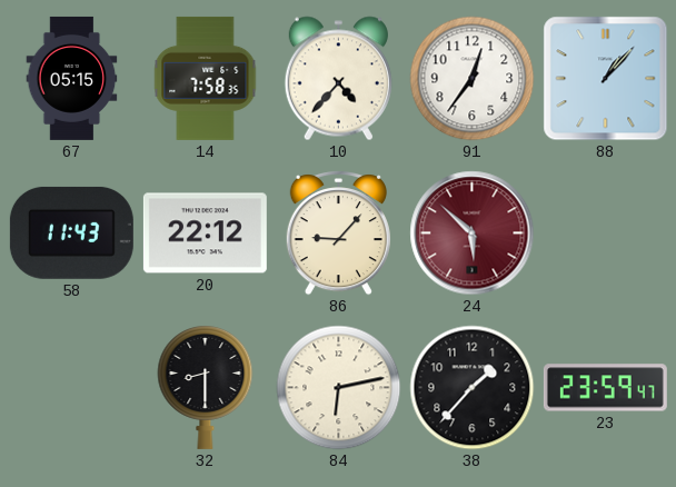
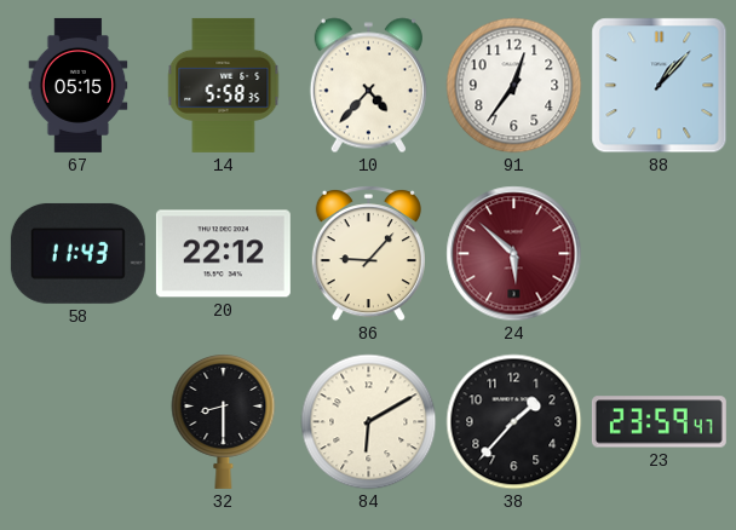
14: 7:58 -> 5:58 (224, 85)
84: 6:13 -> 6:10 (369, 422)
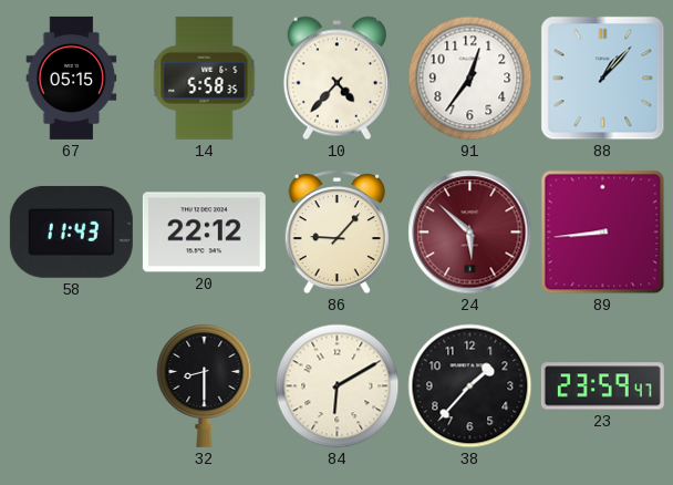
89: none -> 8:44 (603, 233)
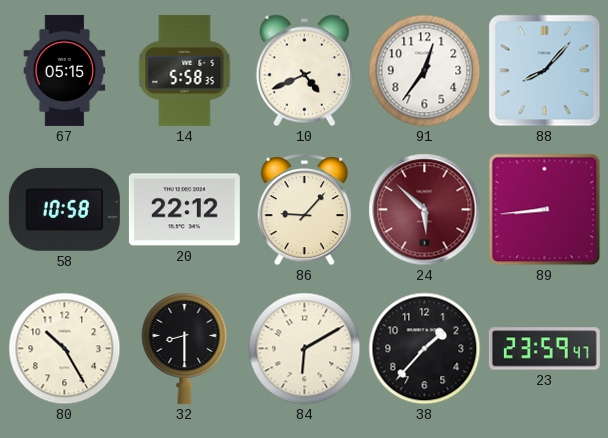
10: 4:37 -> 4:41 (304, 71)
88: 1:07 -> 8:07 (545, 71)
58: 11:43 -> 10:58 (64, 209)
80: none -> 10:25 (65, 349)
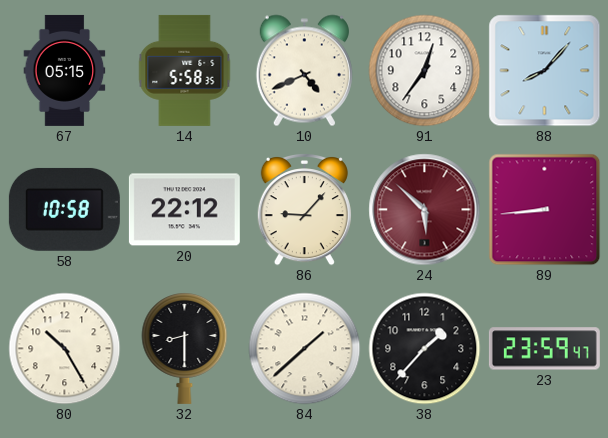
84: 6:10 -> 1:38 (305, 349)
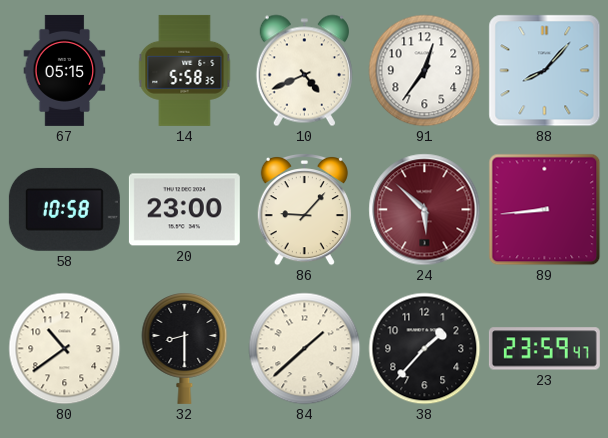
20: 22:12 -> 23:00 (184, 210)
80: 10:25 -> 10:39 (65, 349)
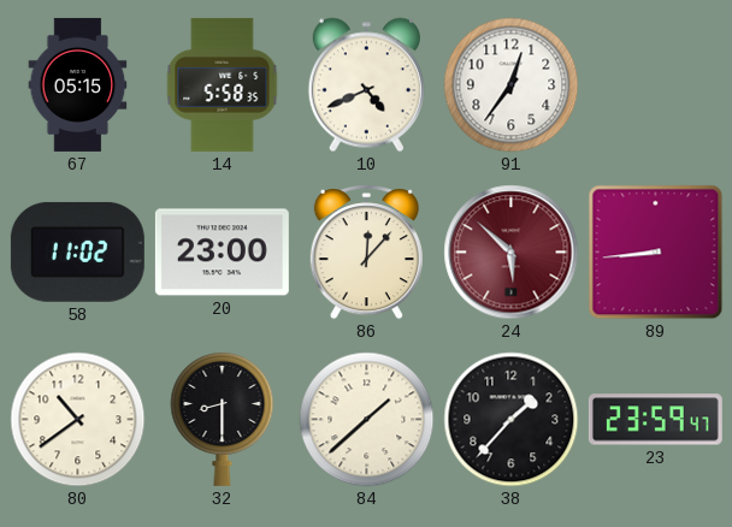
88: 8:07 -> none (545, 71)
58: 10:58 -> 11:02 (77, 251)
86: 9:07 -> 12:07 (366, 253)
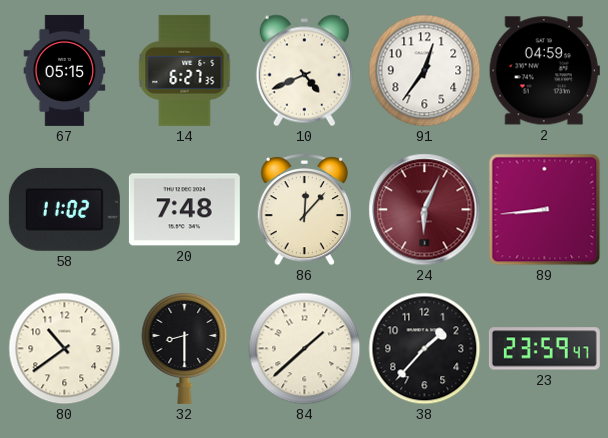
14: 5:58 -> 6:27 (185, 70)
2: none -> 04:59 (544, 71)
20: 23:00 -> 7:48 (184, 210)
24: 5:52 -> 6:04 (425, 210)
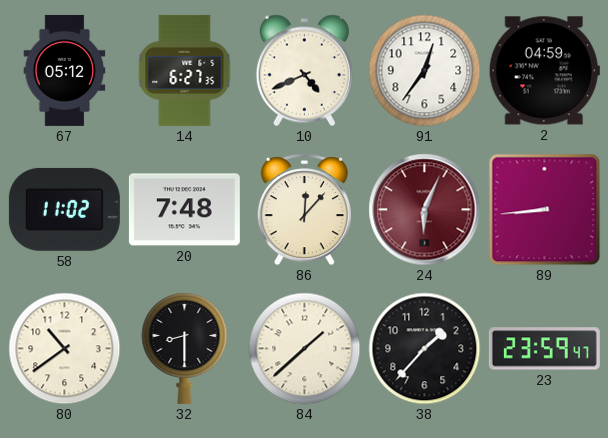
67: 05:15 -> 05:12 (65, 70)
